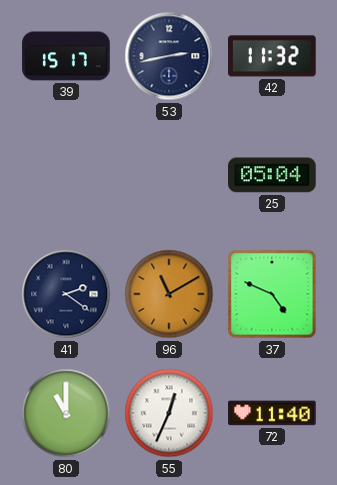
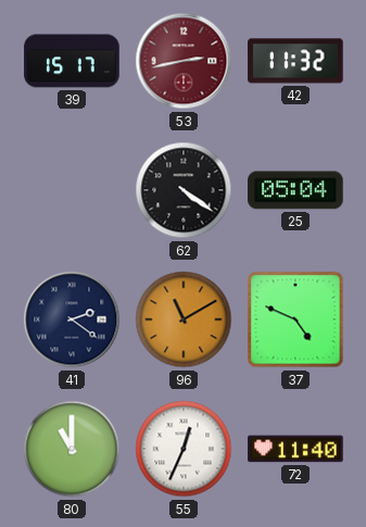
53 dial: navy -> burgundy (184, 61)
62: none -> 4:21 (184, 190)
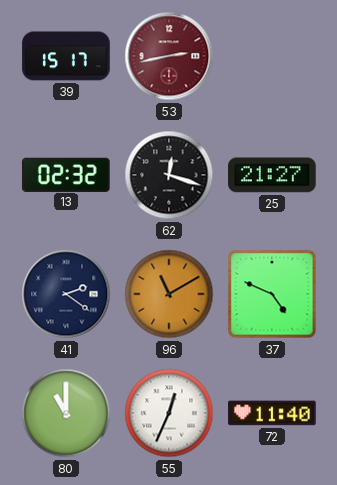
42: 11:32 -> none (295, 61)
13: none -> 02:32 (66, 174)
62: 4:21 -> 12:18 (169, 175)
25: 05:04 -> 21:27 (272, 175)
